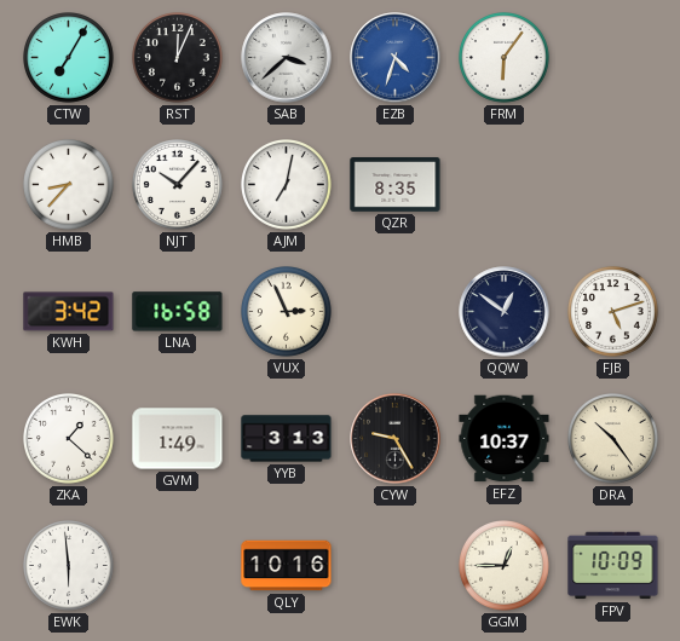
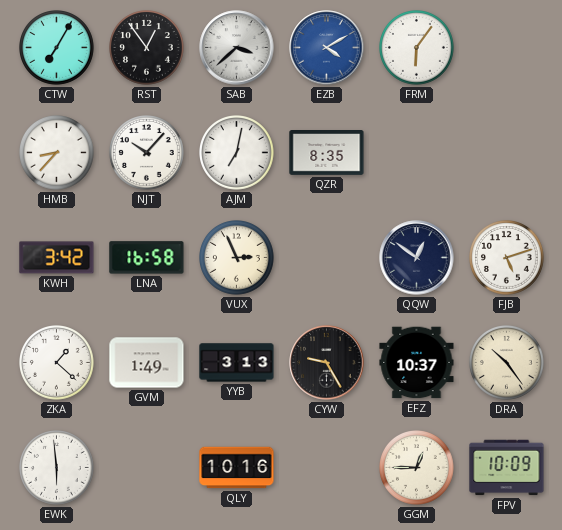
RST: 12:04 -> 12:54 (147, 48)
EZB: 4:33 -> 4:10 (327, 48)
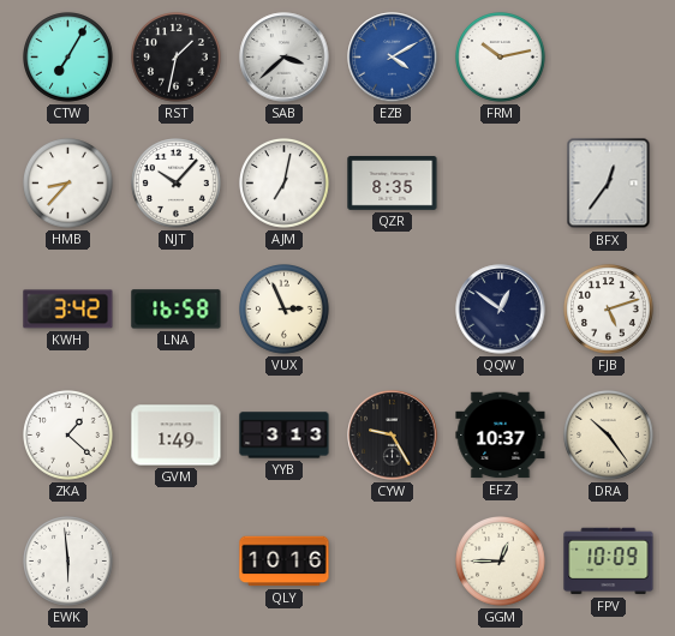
RST: 12:54 -> 1:32 (177, 58)
FRM: 6:06 -> 10:13 (501, 58)
BFX: none -> 12:36 (609, 184)
